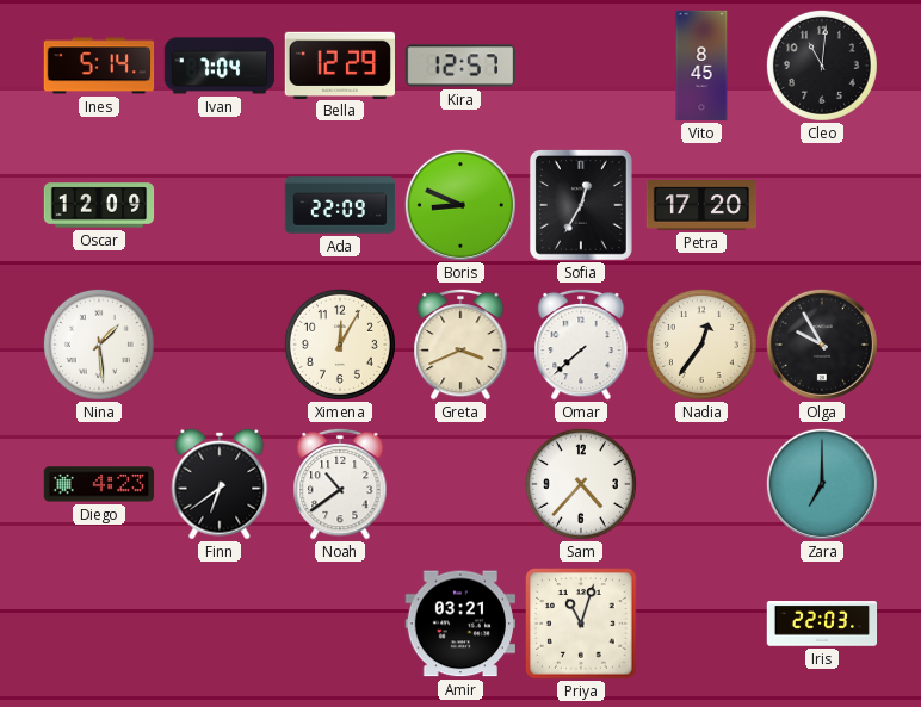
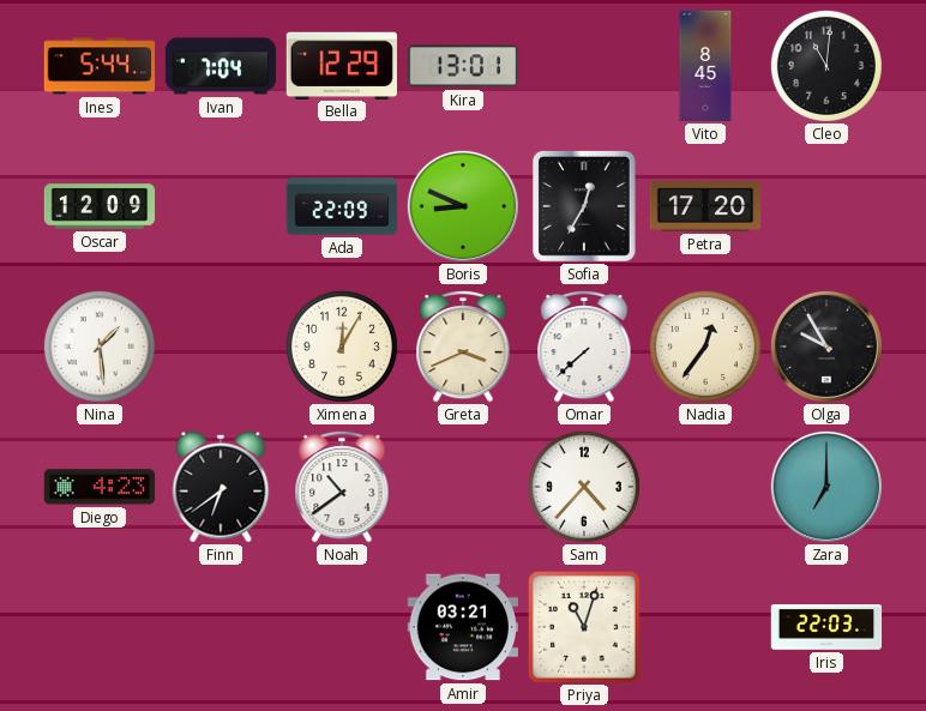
Ines: 5:14 -> 5:44 (100, 66)
Kira: 12:57 -> 13:01 (463, 66)
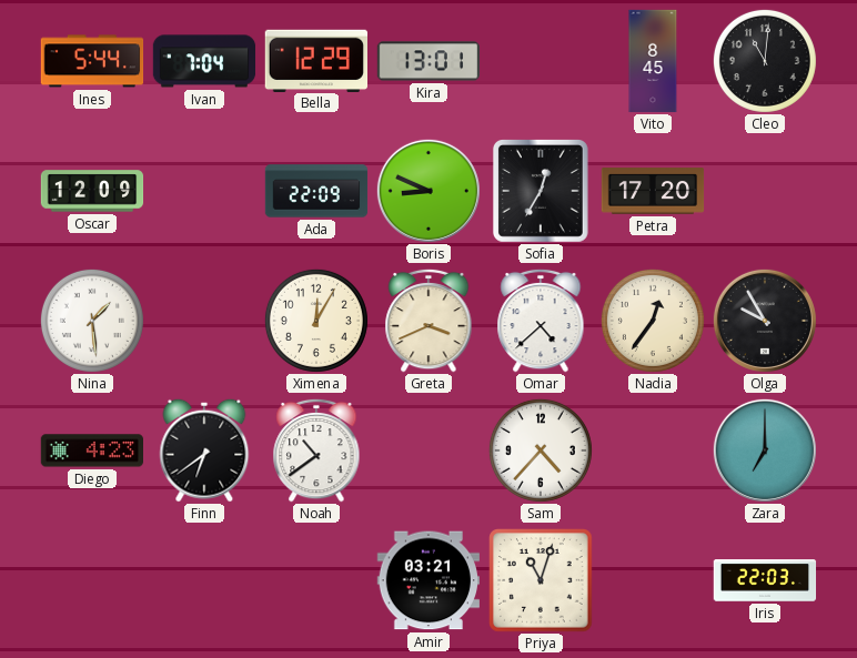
Omar: 7:38 -> 4:38 (541, 321)
